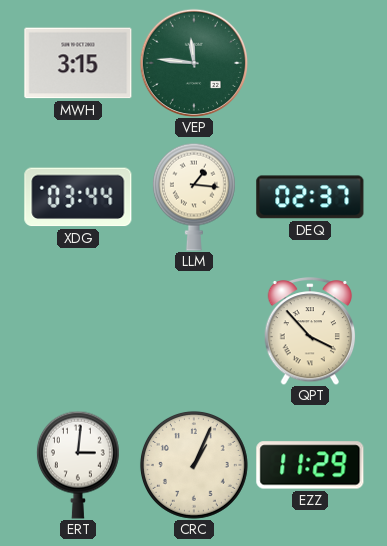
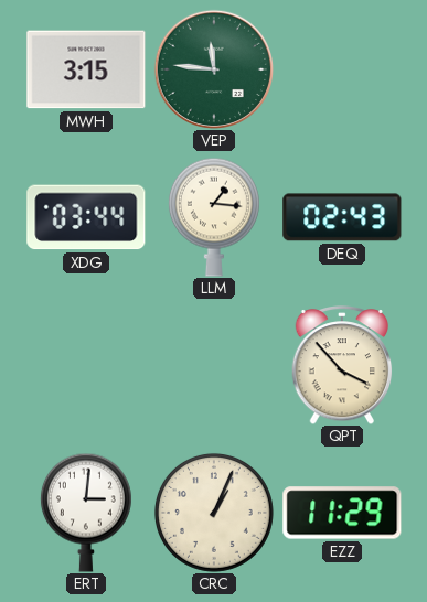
DEQ: 02:37 -> 02:43 (342, 217)
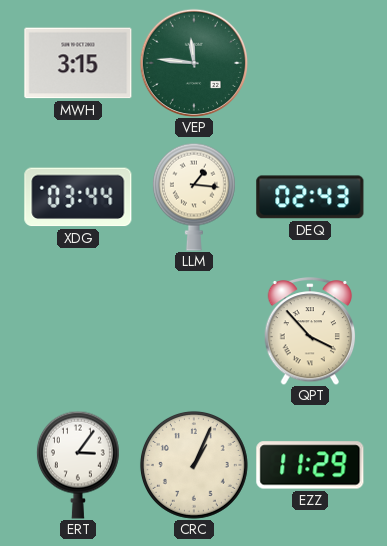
ERT: 3:01 -> 3:06 (78, 465)
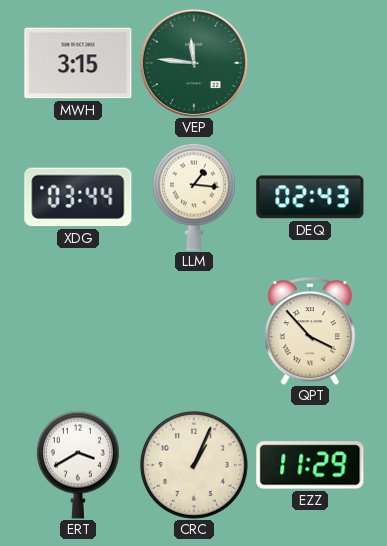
ERT: 3:06 -> 3:40 (78, 465)
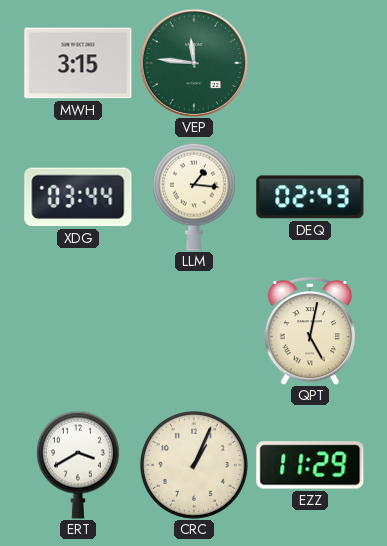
QPT: 3:53 -> 5:02 (310, 332)
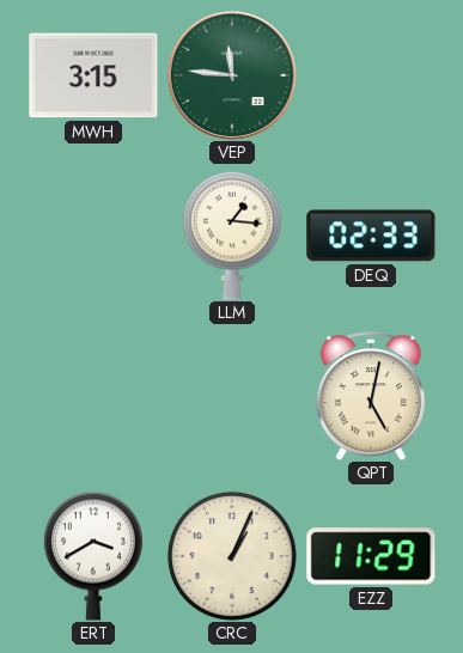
XDG: 03:44 -> none (78, 197)
DEQ: 02:43 -> 02:33 (371, 236)
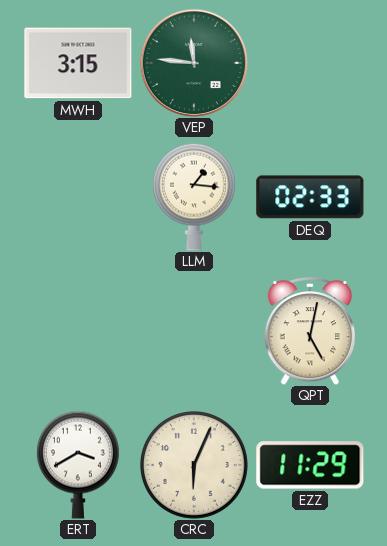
CRC: 1:04 -> 6:04 (194, 465)
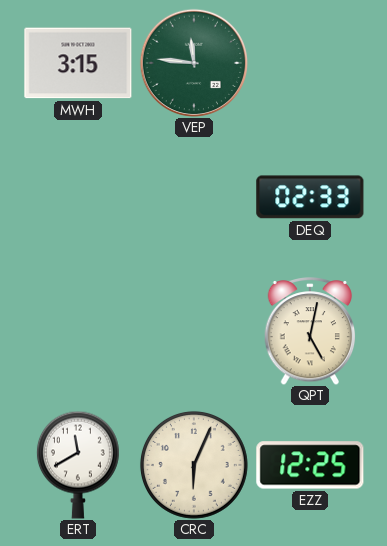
LLM: 1:16 -> none (194, 197)
ERT: 3:40 -> 11:40 (78, 465)
EZZ: 11:29 -> 12:25 (310, 465)
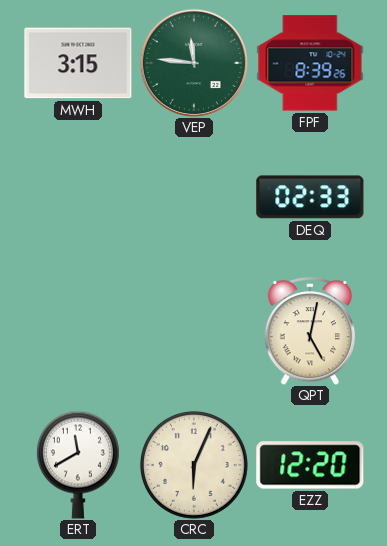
FPF: none -> 8:39 (310, 63)
EZZ: 12:25 -> 12:20 (310, 465)
